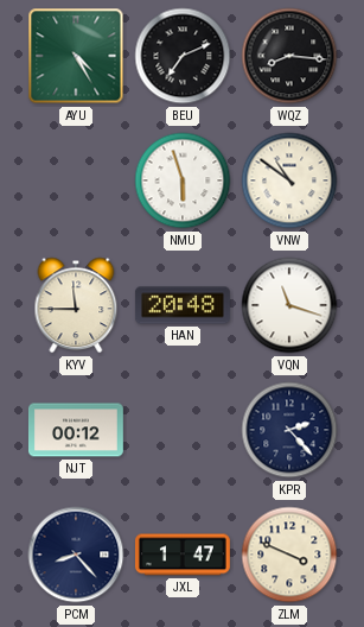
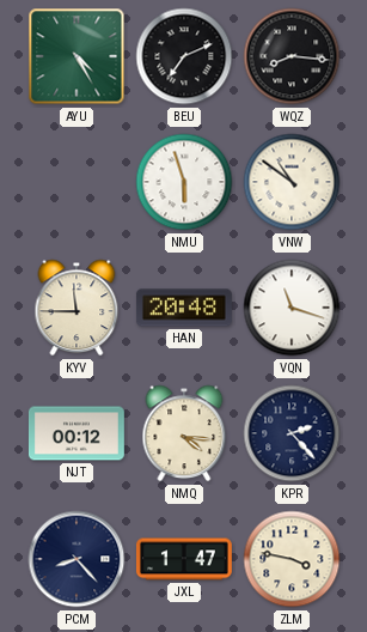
NMQ: none -> 4:16 (184, 433)
ZLM: 3:49 -> 3:47 (292, 559)
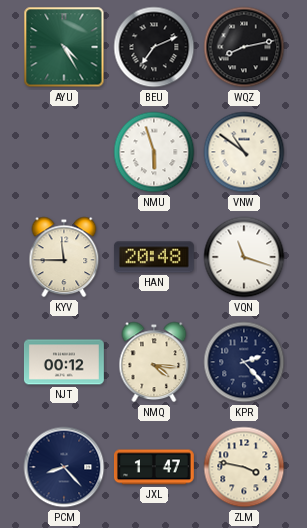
WQZ: 8:16 -> 8:13 (244, 47)
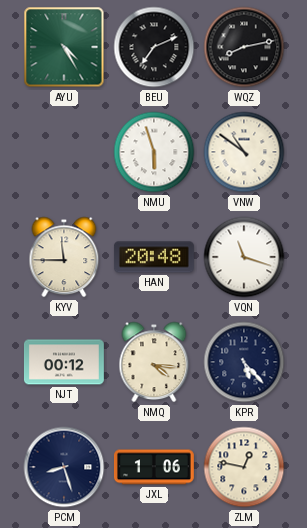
KPR: 2:23 -> 5:23 (244, 362)
PCM: 8:23 -> 8:27 (64, 467)
JXL: 1:47 -> 1:06 (154, 467)
ZLM: 3:47 -> 12:47 (244, 467)
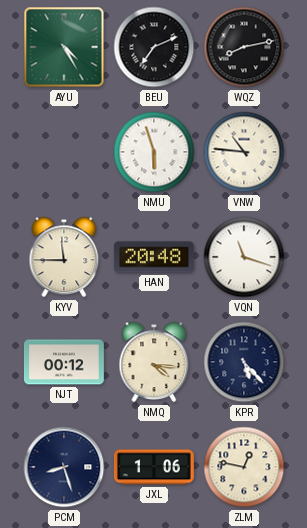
VNW: 10:51 -> 10:46 (244, 152)
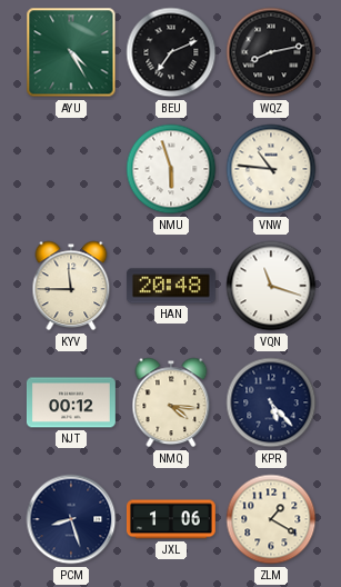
ZLM: 12:47 -> 1:20 (271, 519)
